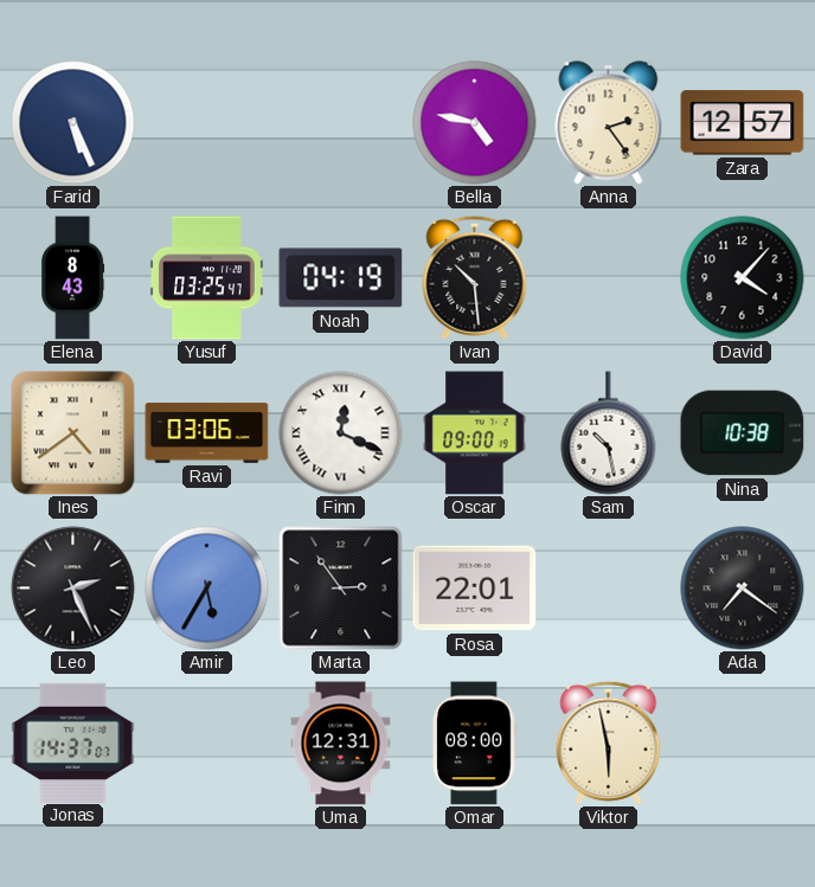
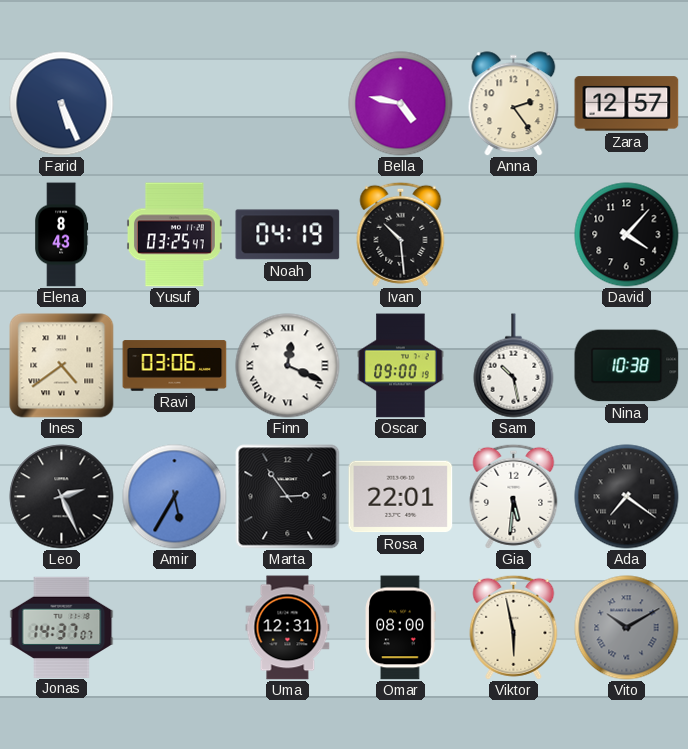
Gia: none -> 5:31 (514, 496)
Vito: none -> 10:10 (627, 628)
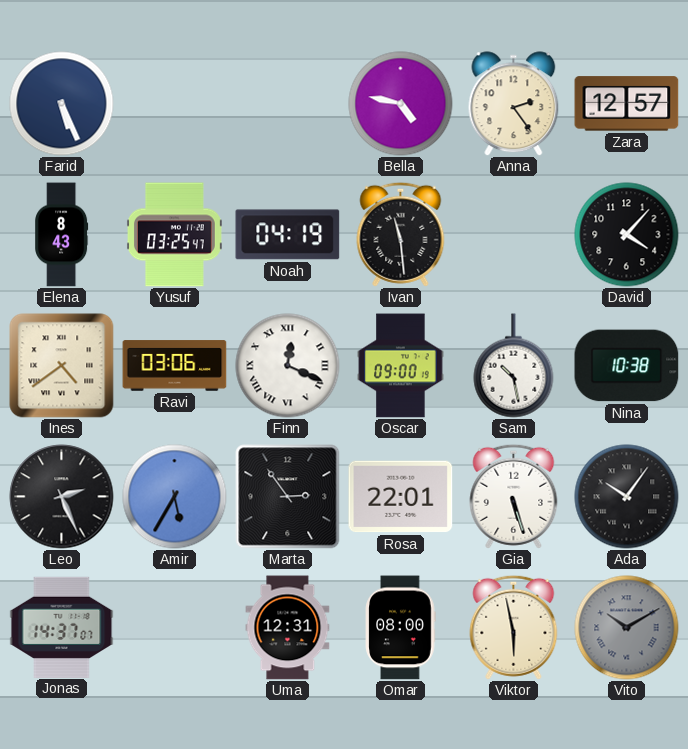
Ivan: 10:29 -> 11:29 (401, 234)
Gia: 5:31 -> 5:27 (514, 496)
Ada: 7:21 -> 10:06 (627, 497)
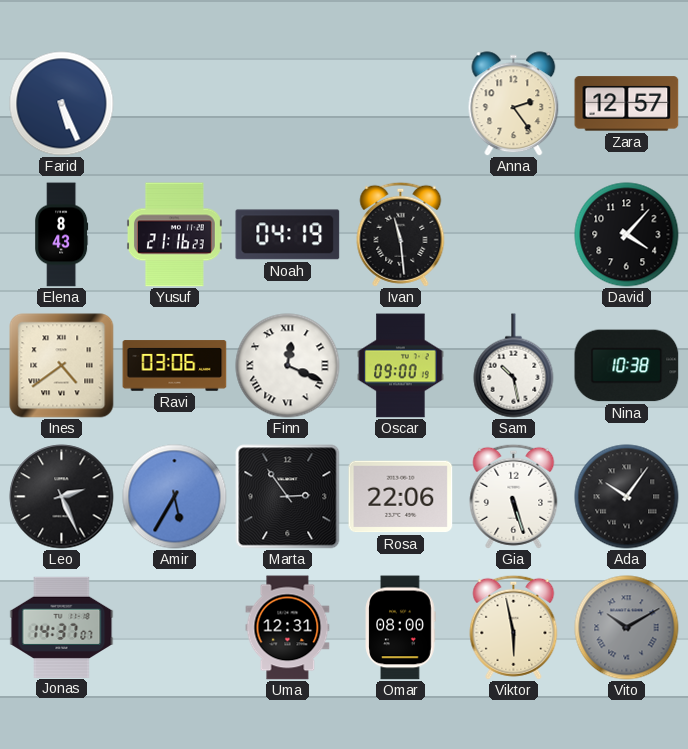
Bella: 4:47 -> none (401, 104)
Yusuf: 03:25 -> 21:16 (174, 235)
Rosa: 22:01 -> 22:06 (401, 497)
